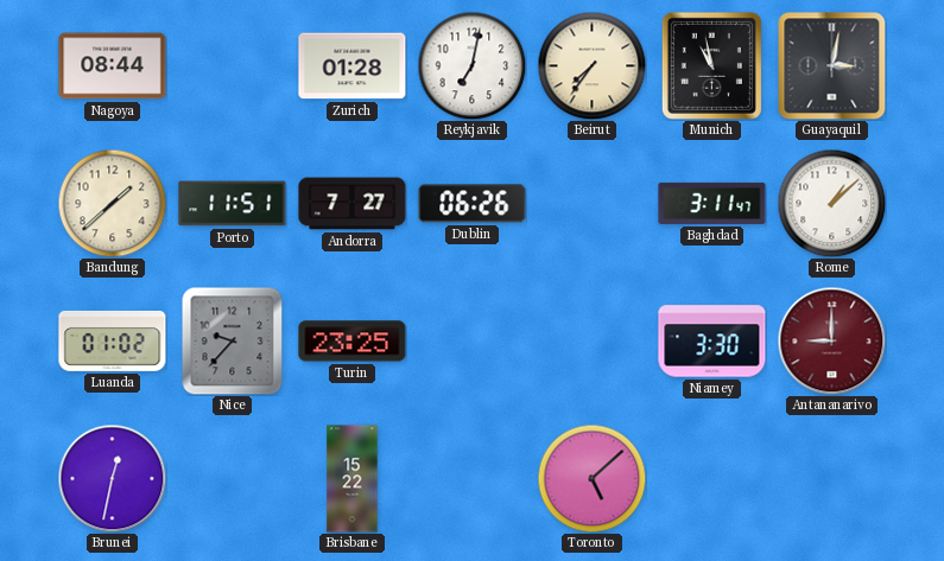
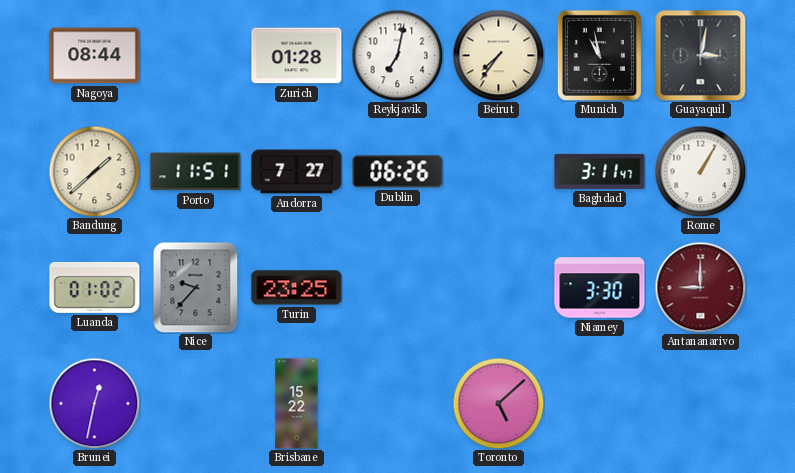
Rome: 1:08 -> 1:05 (700, 171)
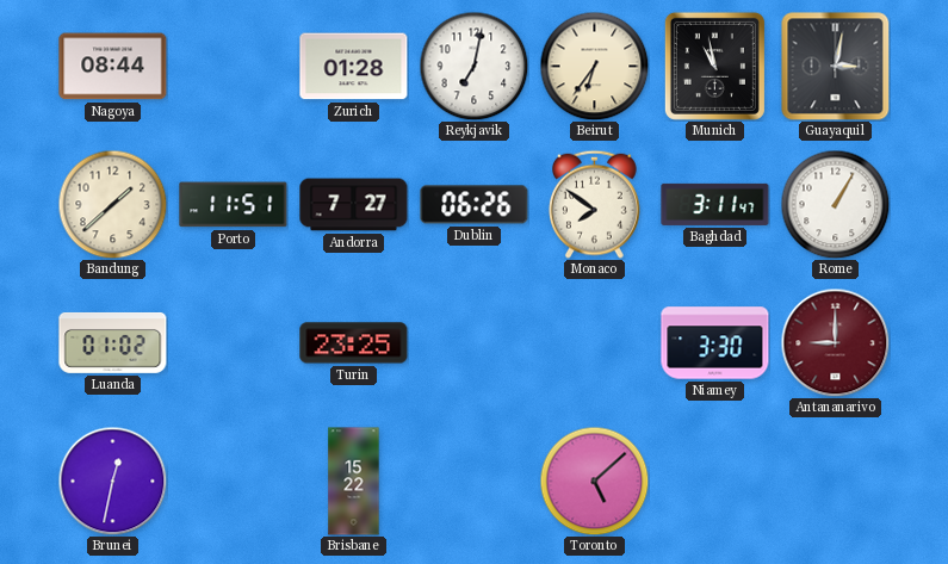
Beirut: 7:36 -> 6:36 (594, 66)
Monaco: none -> 7:51 (595, 204)
Nice: 9:37 -> none (196, 287)
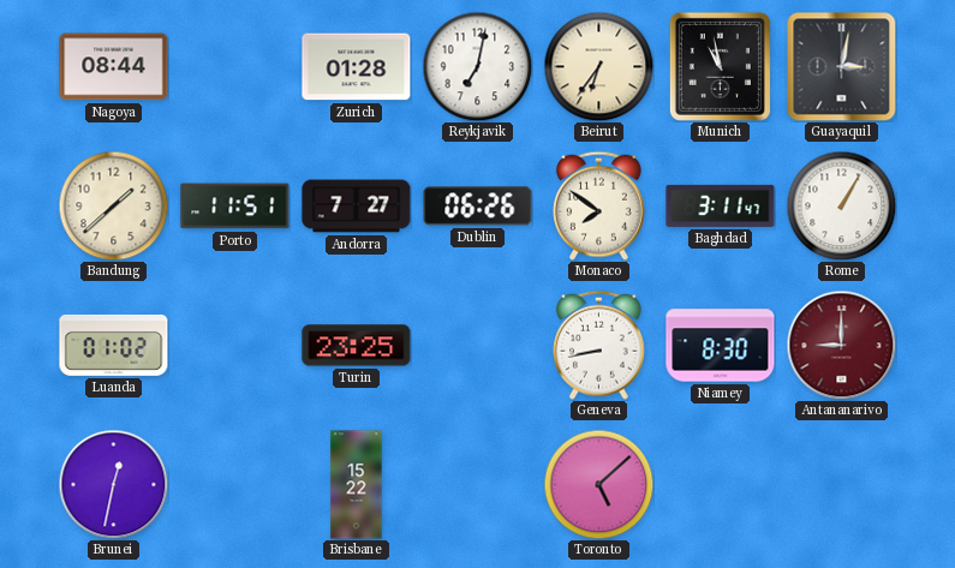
Geneva: none -> 8:43 (599, 345)
Niamey: 3:30 -> 8:30 (721, 346)
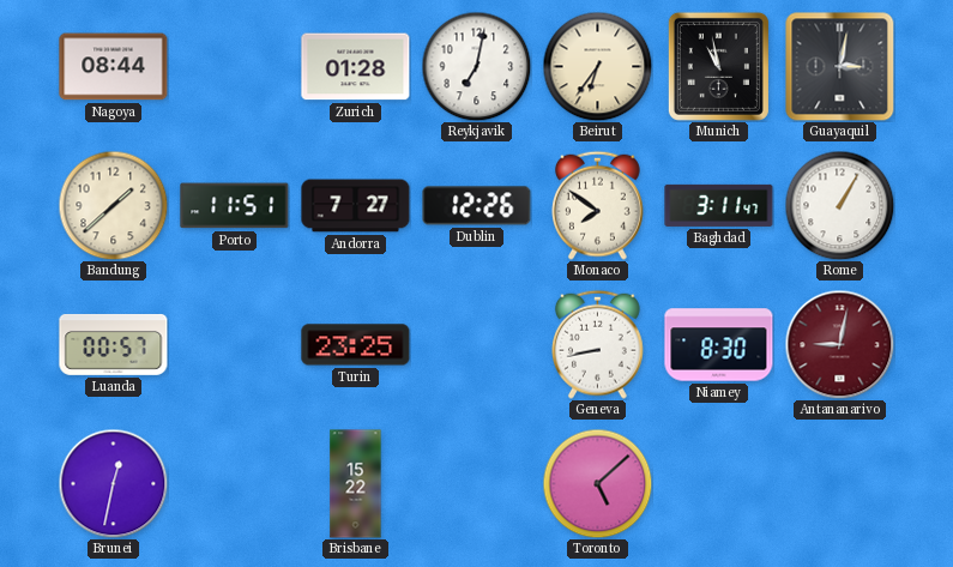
Dublin: 06:26 -> 12:26 (477, 206)
Luanda: 01:02 -> 00:57 (114, 344)
Antananarivo: 9:00 -> 9:02 (839, 344)
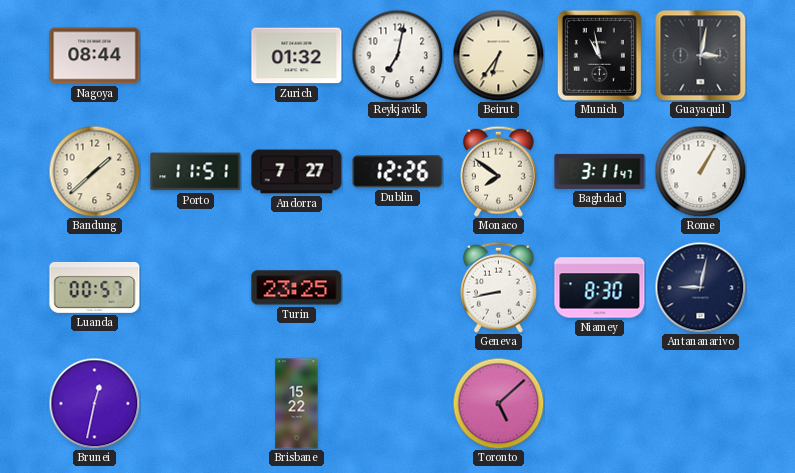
Zurich: 01:28 -> 01:32 (297, 56)
Antananarivo dial: burgundy -> navy (700, 287)
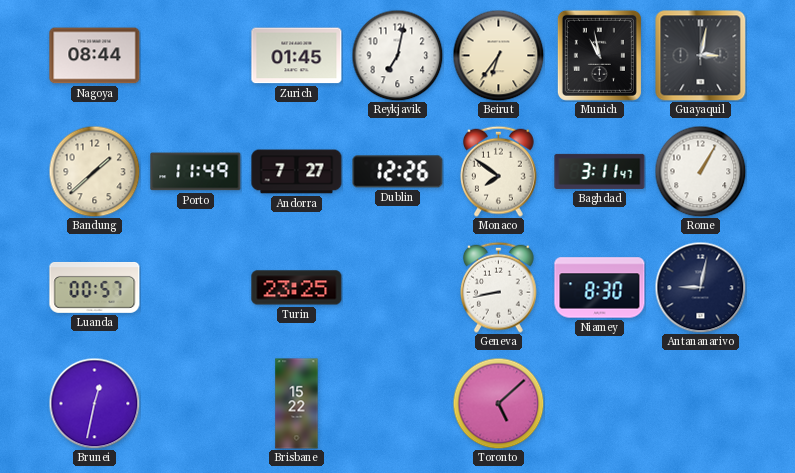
Zurich: 01:32 -> 01:45 (297, 56)
Porto: 11:51 -> 11:49 (196, 172)
